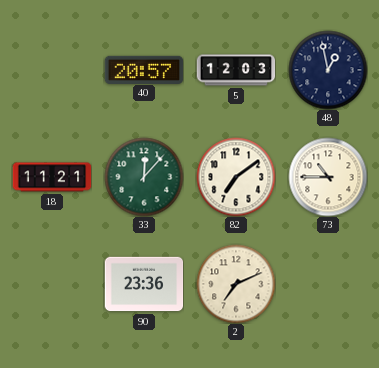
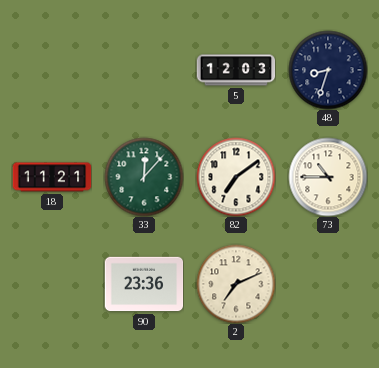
40: 20:57 -> none (144, 69)
48: 12:58 -> 8:33 (328, 70)
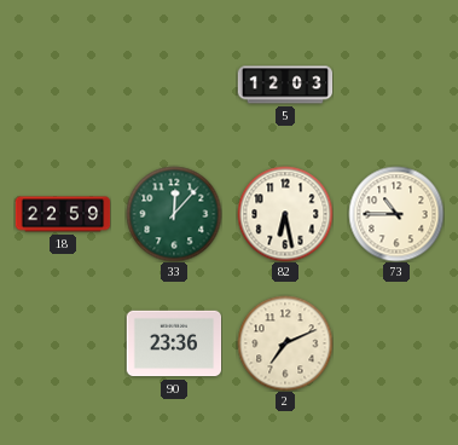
48: 8:33 -> none (328, 70)
18: 11:21 -> 22:59 (63, 214)
82: 7:09 -> 6:28 (285, 214)
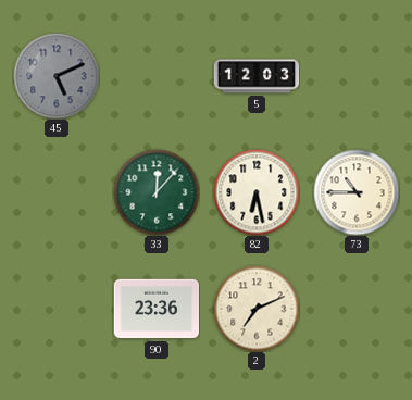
45: none -> 5:11 (57, 76)
18: 22:59 -> none (63, 214)
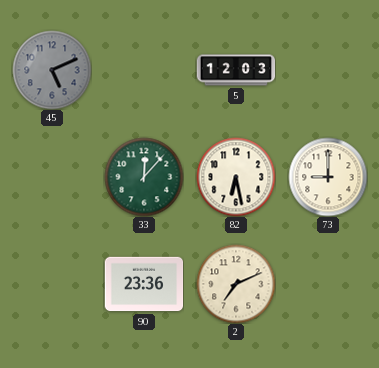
73: 10:45 -> 9:00 (328, 177)
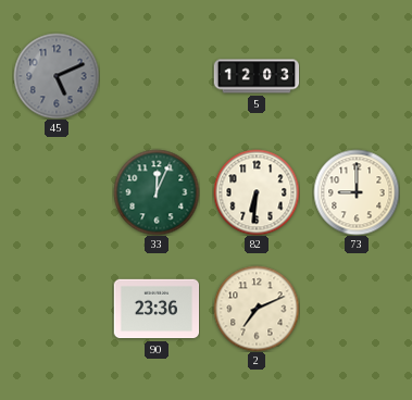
33: 12:07 -> 12:04 (157, 192)
82: 6:28 -> 6:31 (257, 192)
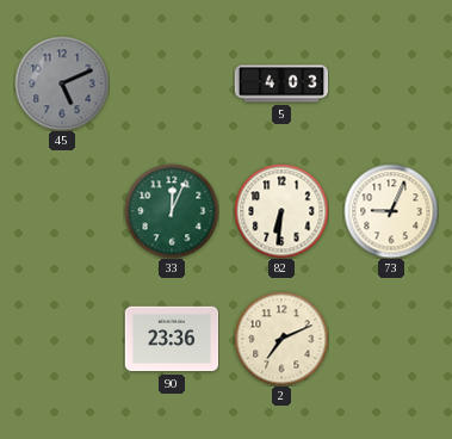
5: 12:03 -> 4:03 (281, 84)
73: 9:00 -> 9:04 (391, 211)
